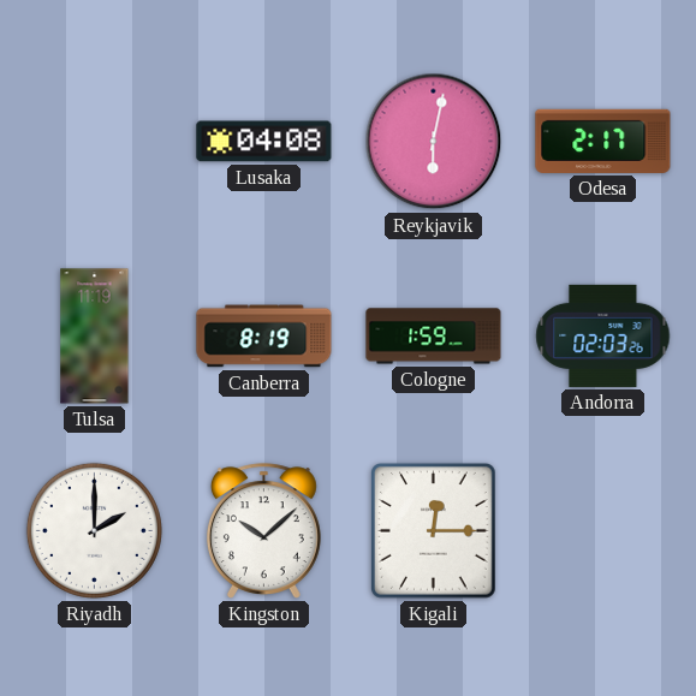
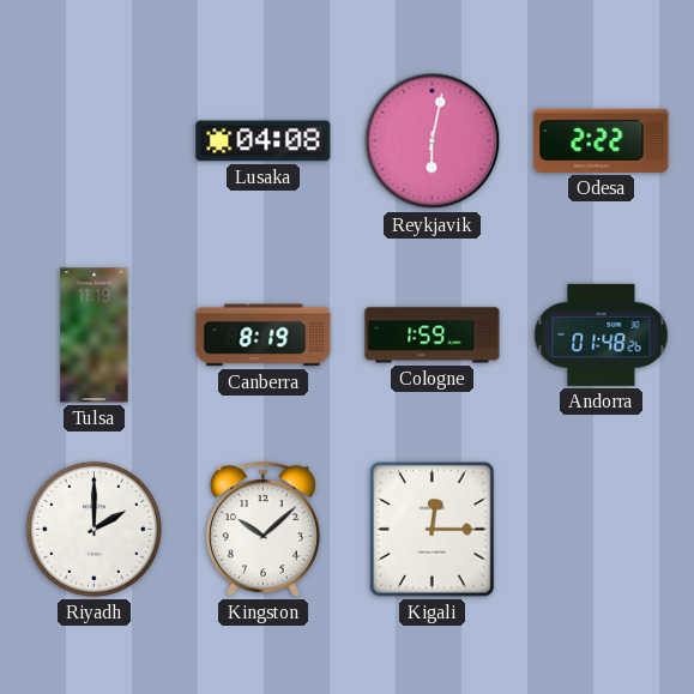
Odesa: 2:17 -> 2:22 (602, 140)
Andorra: 02:03 -> 01:48 (602, 334)
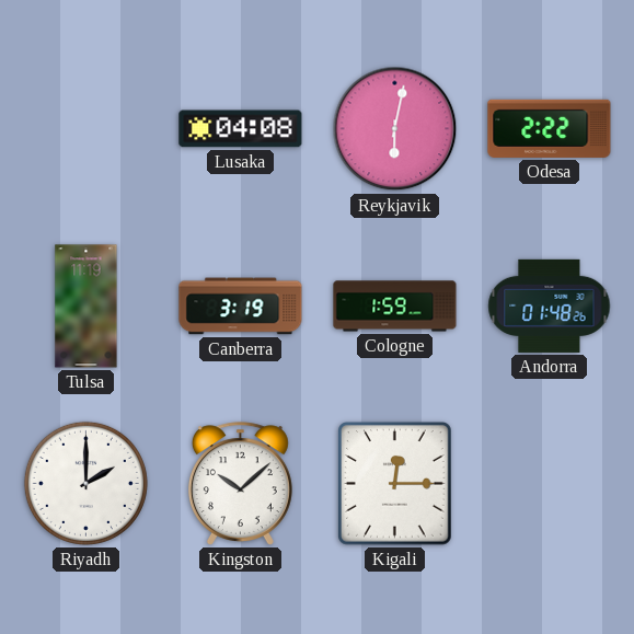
Canberra: 8:19 -> 3:19 (241, 307)
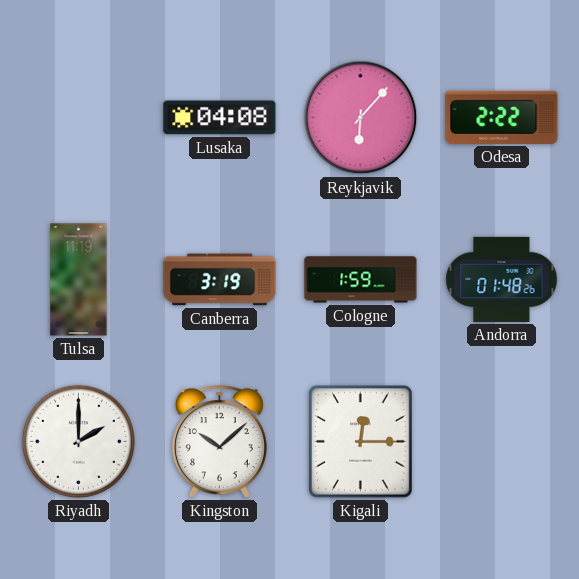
Reykjavik: 6:02 -> 6:07 (361, 118)
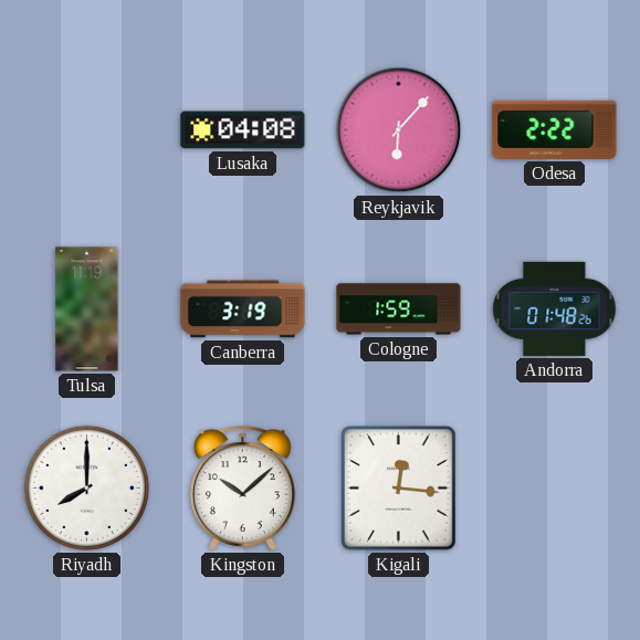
Riyadh: 2:00 -> 8:00 (86, 487)
Kigali: 12:15 -> 12:16 (399, 489)
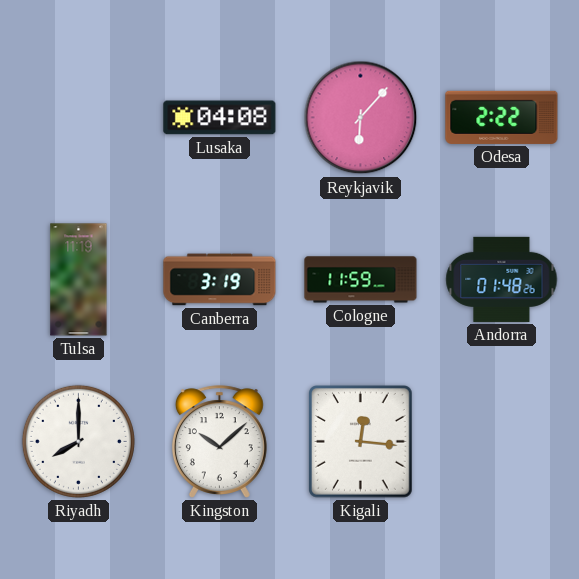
Cologne: 1:59 -> 11:59 (361, 280)
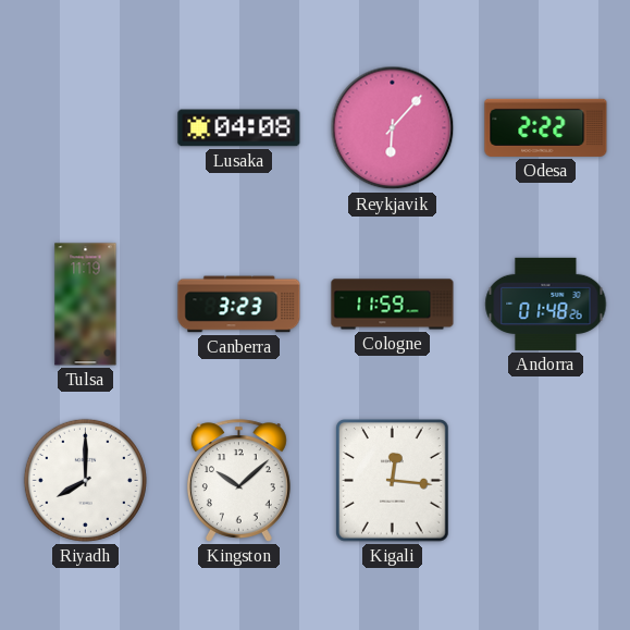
Canberra: 3:19 -> 3:23 (239, 305)
